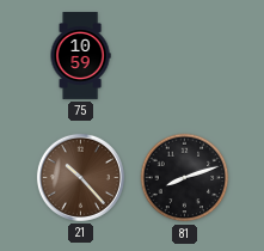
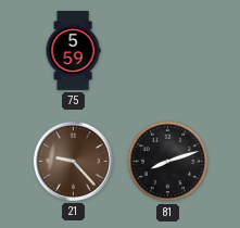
75: 10:59 -> 5:59 (73, 51)
21: 10:23 -> 9:23 (73, 161)
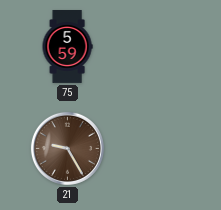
21: 9:23 -> 9:25 (67, 148)
81: 8:12 -> none (168, 162)
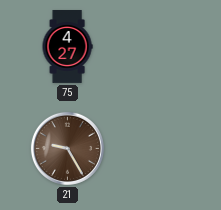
75: 5:59 -> 4:27 (67, 47)
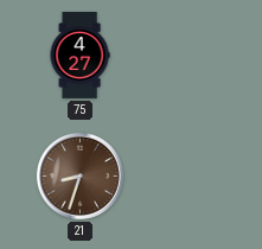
21: 9:25 -> 8:33 (79, 175)
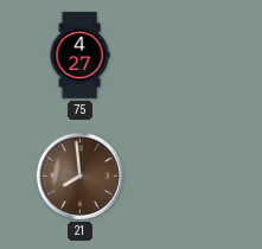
21: 8:33 -> 7:59 (79, 175)
